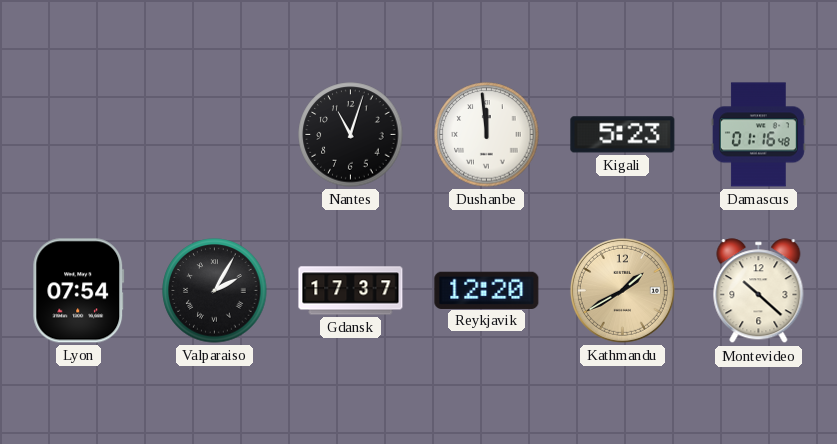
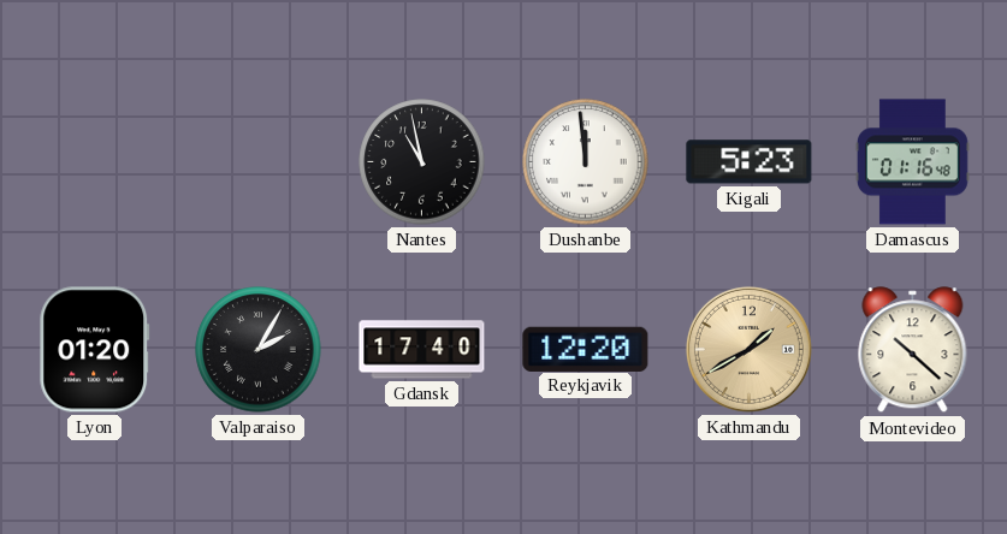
Nantes: 11:03 -> 10:58 (422, 162)
Lyon: 07:54 -> 01:20 (95, 350)
Gdansk: 17:37 -> 17:40 (422, 350)
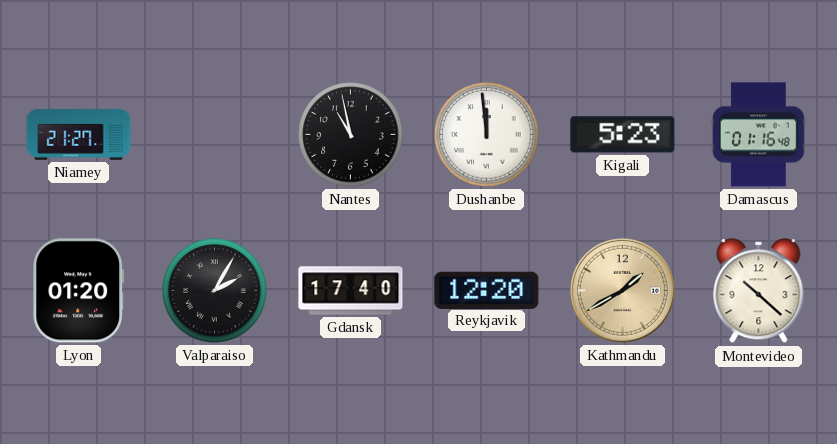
Niamey: none -> 21:27 (79, 135)
